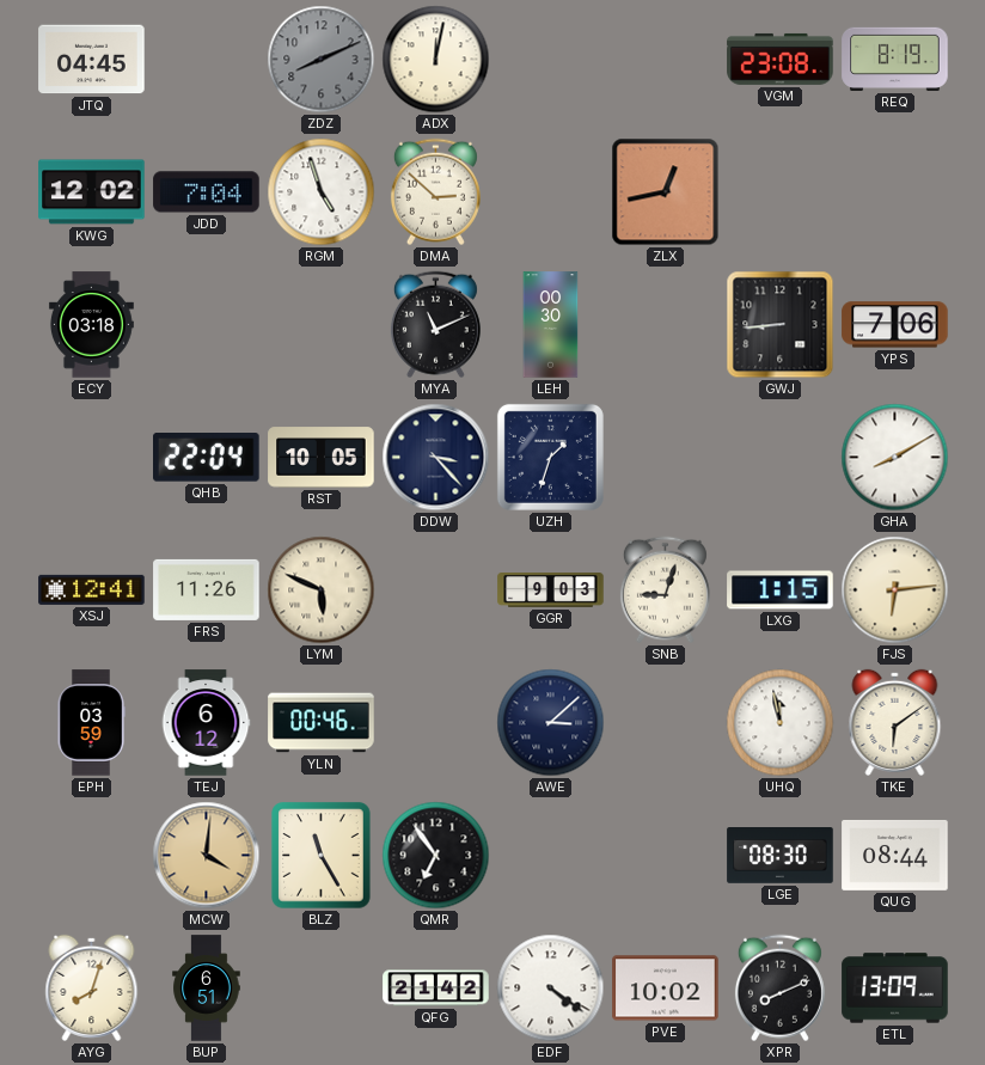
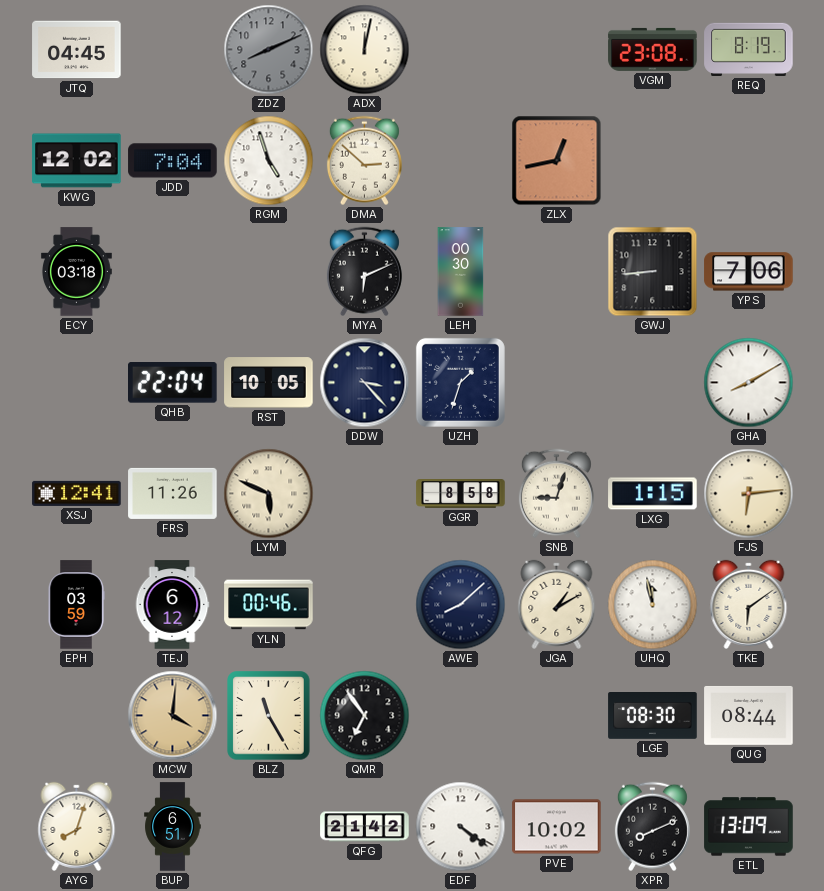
MYA: 11:11 -> 6:11 (364, 272)
GGR: 9:03 -> 8:58 (461, 494)
AWE: 3:08 -> 8:08 (461, 605)
JGA: none -> 1:10 (557, 604)
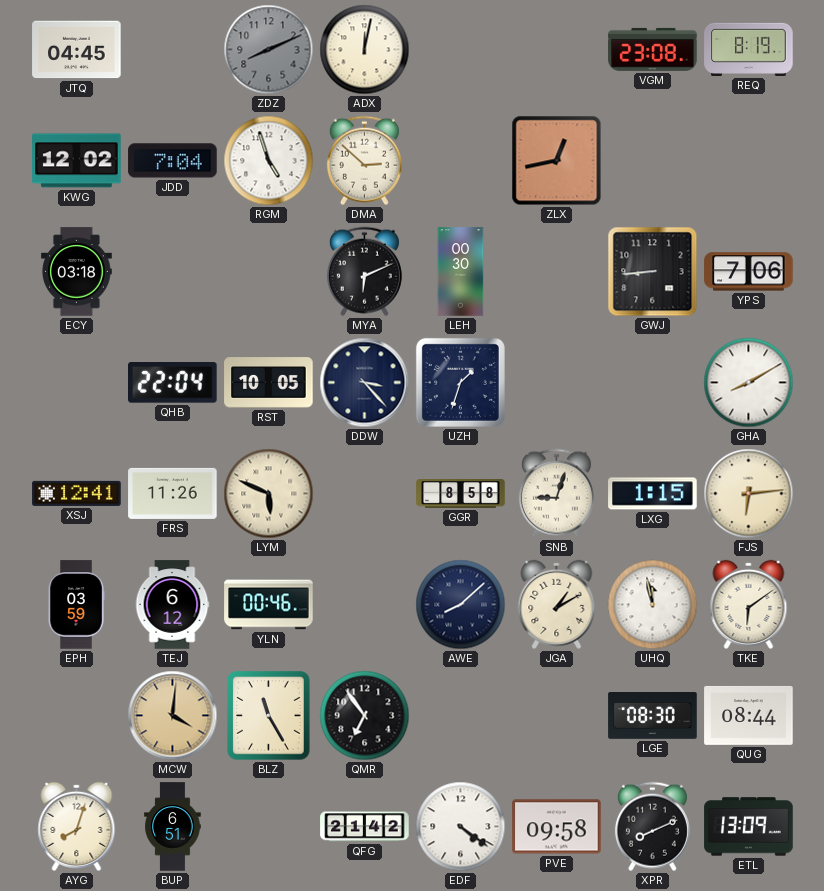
PVE: 10:02 -> 09:58 (557, 827)
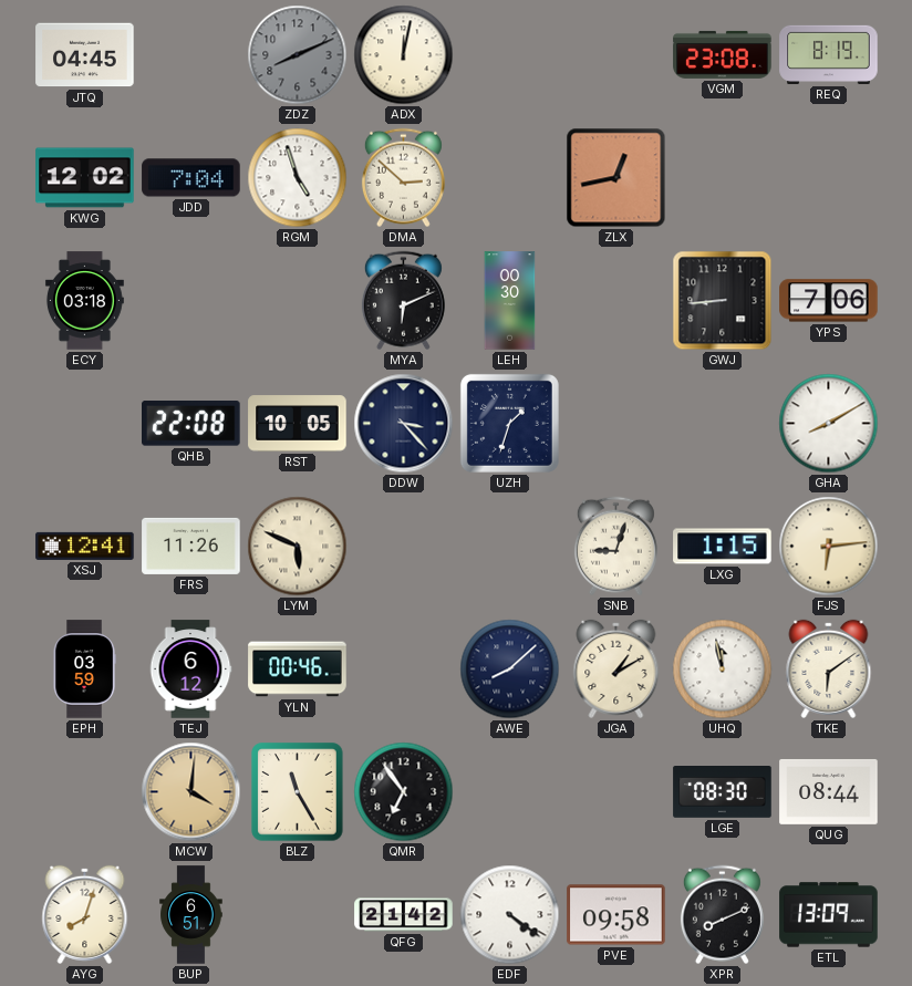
QHB: 22:04 -> 22:08 (191, 424)
GGR: 8:58 -> none (461, 494)
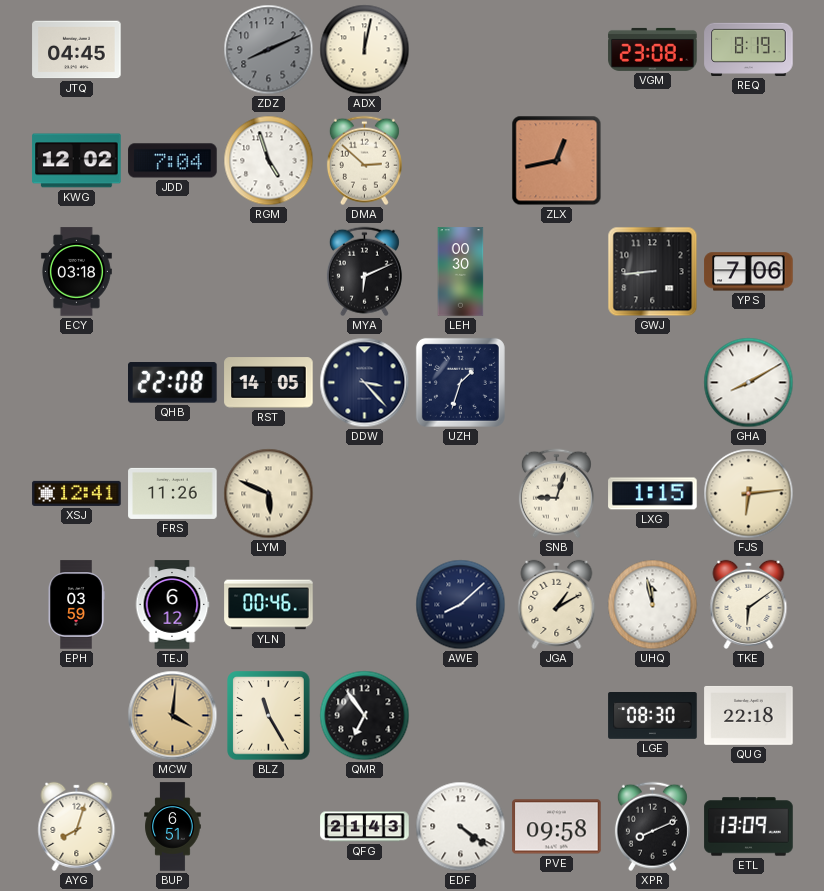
RST: 10:05 -> 14:05 (269, 383)
QUG: 08:44 -> 22:18 (749, 715)
QFG: 21:42 -> 21:43 (365, 827)
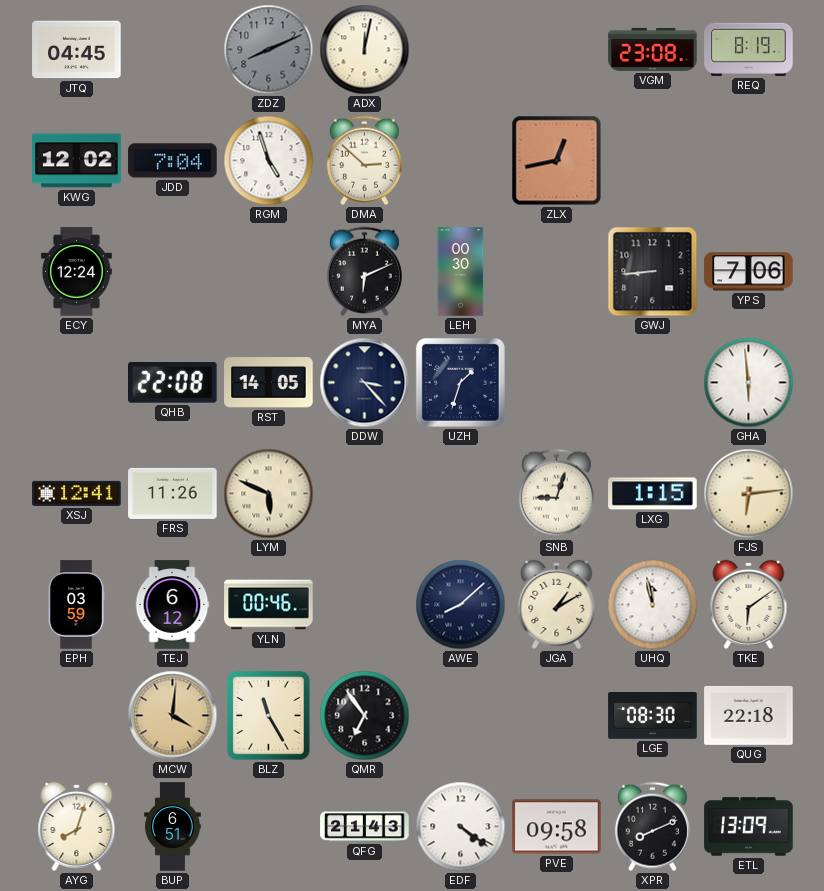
ECY: 03:18 -> 12:24 (76, 272)
GHA: 8:10 -> 5:59 (749, 383)
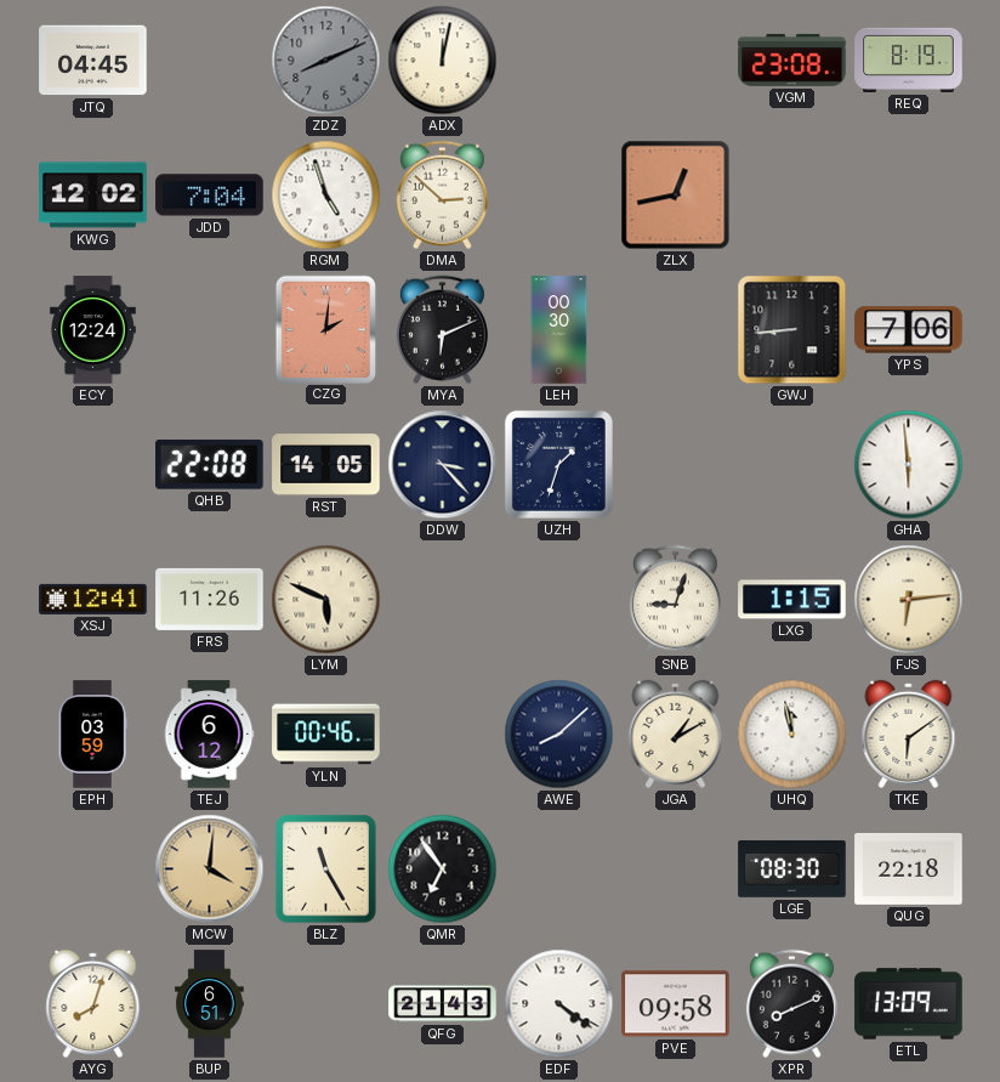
CZG: none -> 2:01 (325, 329)
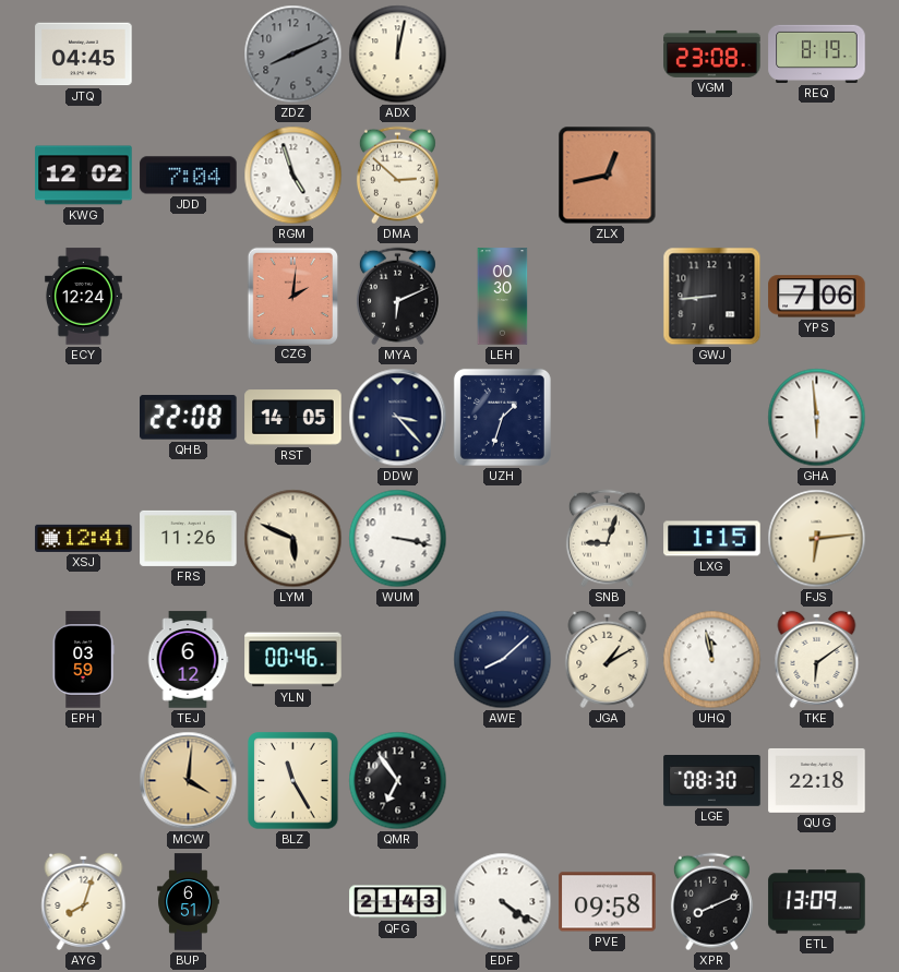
WUM: none -> 3:17 (398, 539)
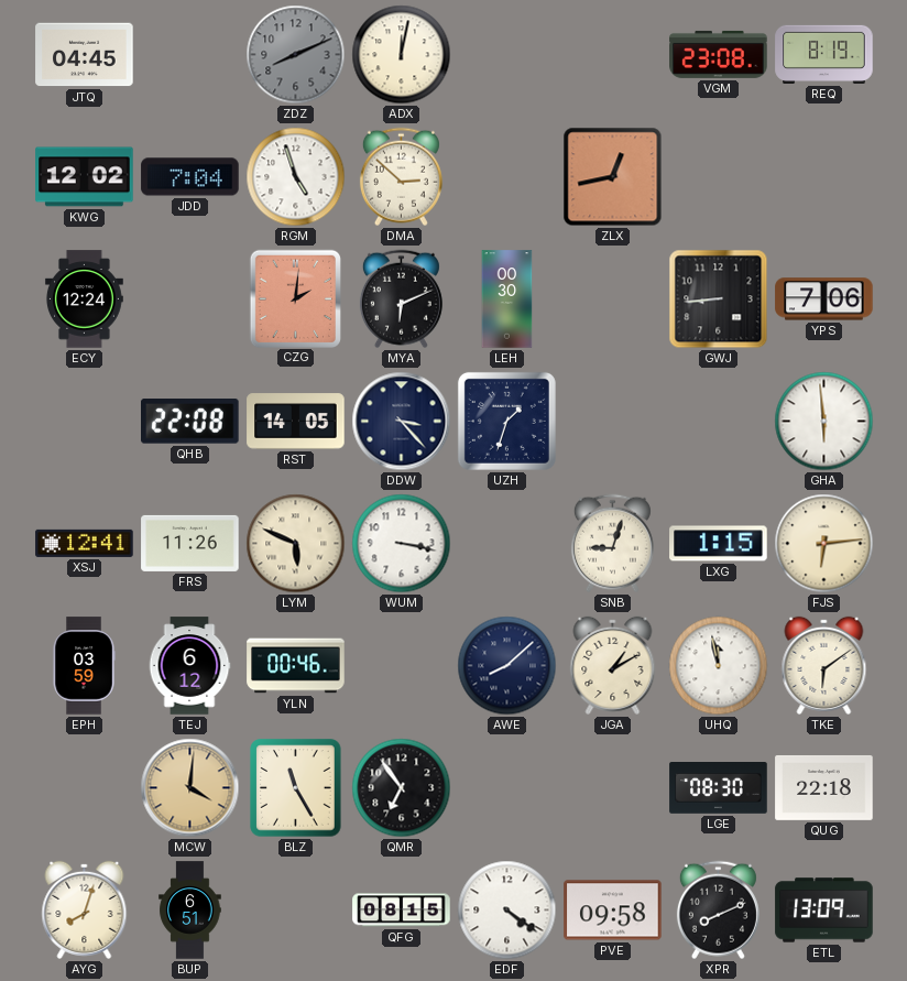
QFG: 21:43 -> 08:15 (402, 911)
